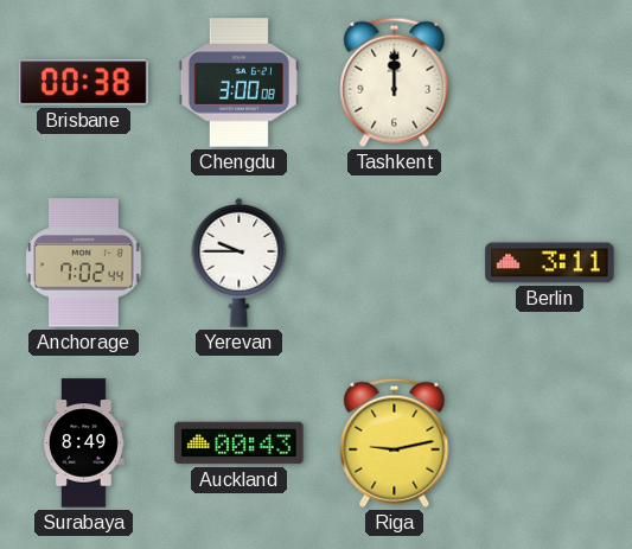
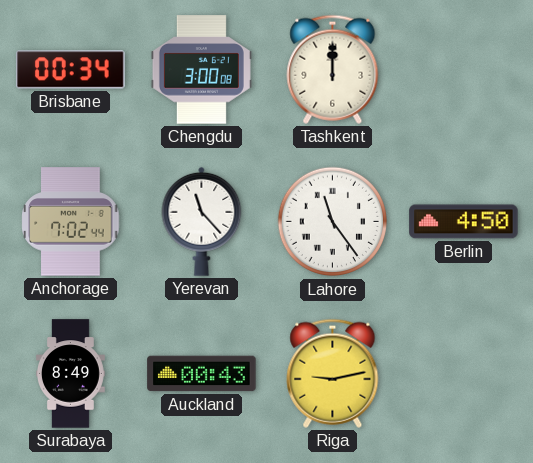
Brisbane: 00:38 -> 00:34 (71, 70)
Yerevan: 9:45 -> 11:23 (202, 221)
Lahore: none -> 11:24 (333, 222)
Berlin: 3:11 -> 4:50 (464, 222)
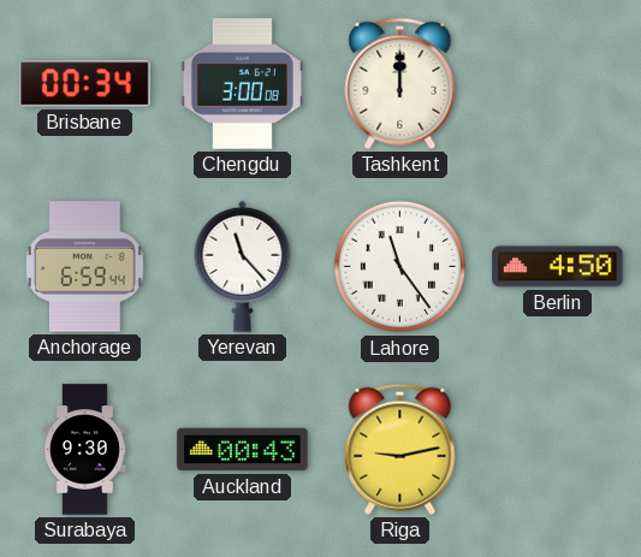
Anchorage: 7:02 -> 6:59 (85, 267)
Surabaya: 8:49 -> 9:30 (85, 450)
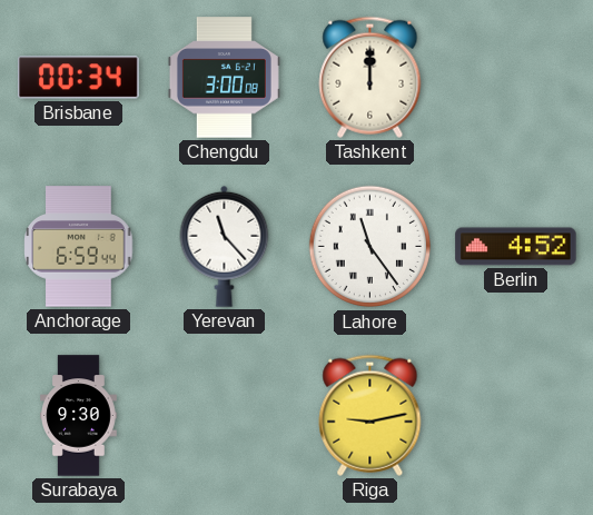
Berlin: 4:50 -> 4:52 (516, 247)
Auckland: 00:43 -> none (243, 450)
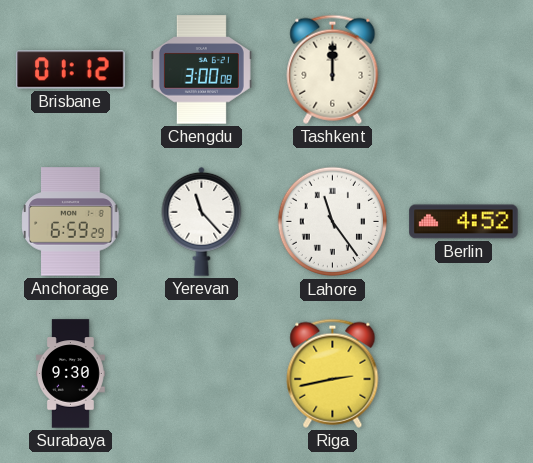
Brisbane: 00:34 -> 01:12 (71, 70)
Anchorage: 6:59:44 -> 6:59:29 (71, 222)
Riga: 9:13 -> 2:43 (333, 373)
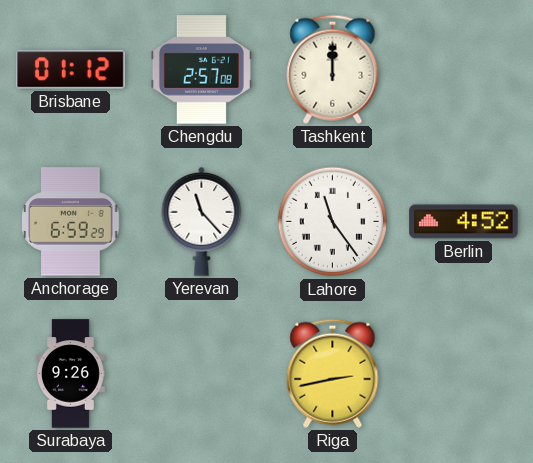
Chengdu: 3:00 -> 2:57 (201, 70)
Surabaya: 9:30 -> 9:26 (71, 374)
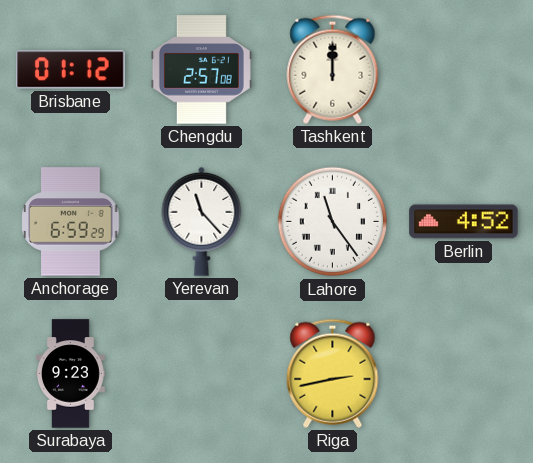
Surabaya: 9:26 -> 9:23 (71, 374)
